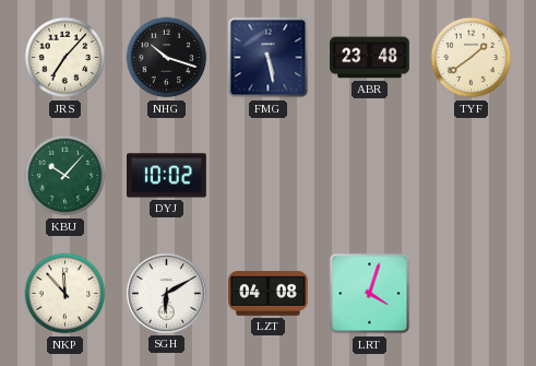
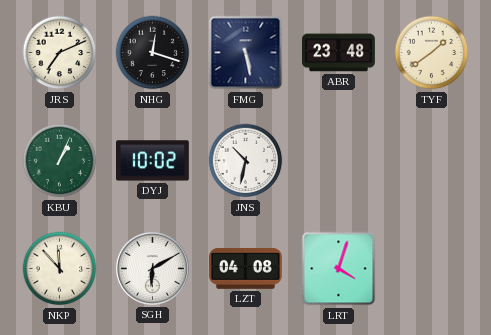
JRS: 7:07 -> 7:11 (60, 53)
NHG: 10:18 -> 12:18 (153, 53)
KBU: 10:07 -> 1:04 (60, 161)
JNS: none -> 10:32 (246, 161)
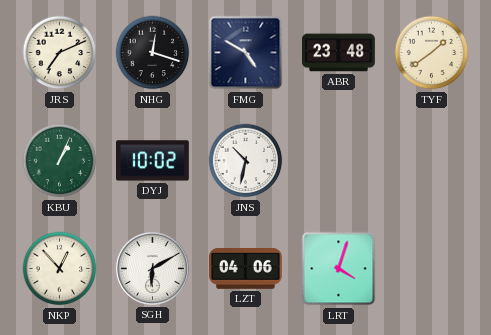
FMG: 5:28 -> 4:50 (246, 53)
NKP: 11:53 -> 12:53 (60, 269)
LZT: 04:08 -> 04:06 (246, 269)
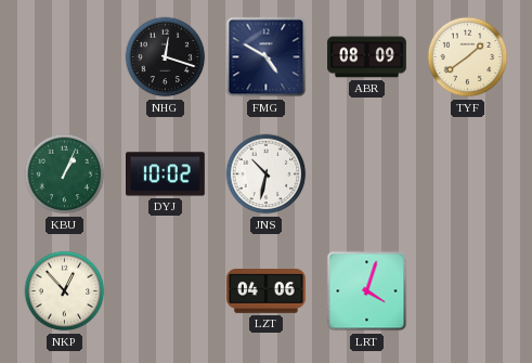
JRS: 7:11 -> none (60, 53)
ABR: 23:48 -> 08:09 (367, 57)
SGH: 6:10 -> none (152, 268)
